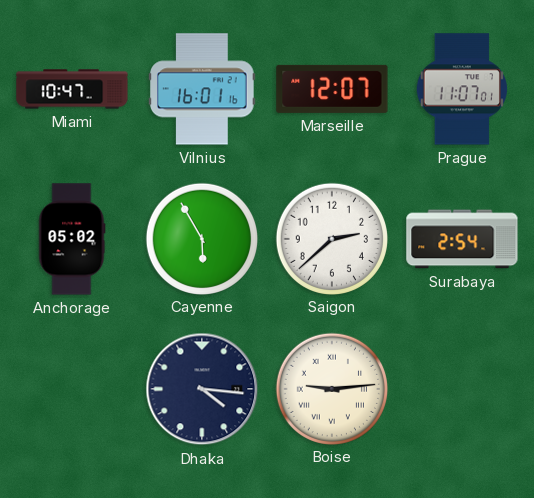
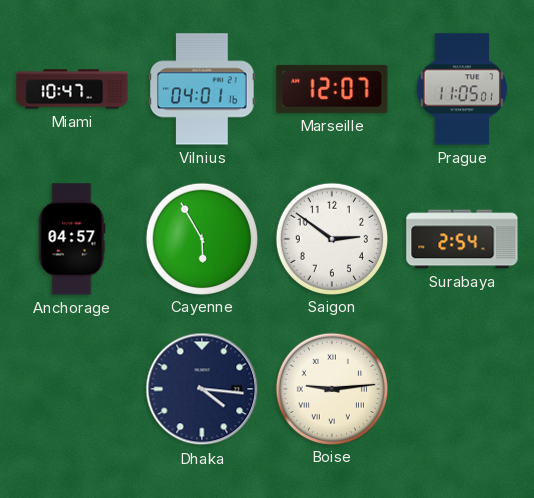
Vilnius: 16:01 -> 04:01 (203, 89)
Prague: 11:07 -> 11:05 (461, 89)
Anchorage: 05:02 -> 04:57 (72, 239)
Saigon: 2:38 -> 2:51 (331, 238)
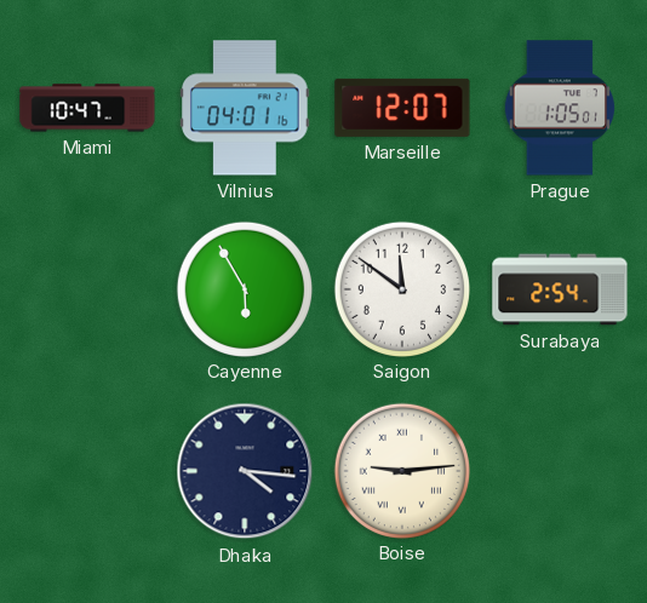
Prague: 11:05 -> 1:05 (559, 108)
Anchorage: 04:57 -> none (72, 239)
Saigon: 2:51 -> 11:51 (401, 288)
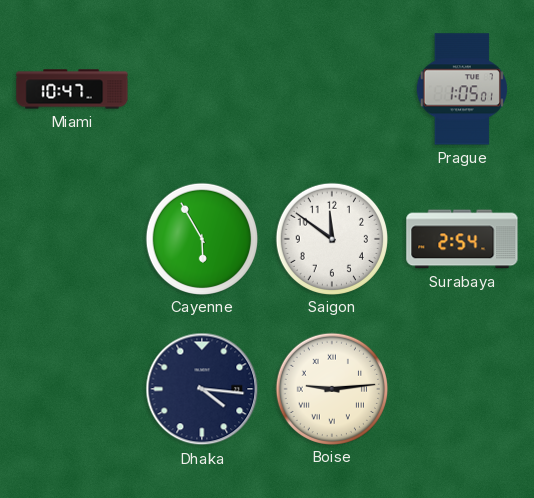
Vilnius: 04:01 -> none (246, 108)
Marseille: 12:07 -> none (402, 108)
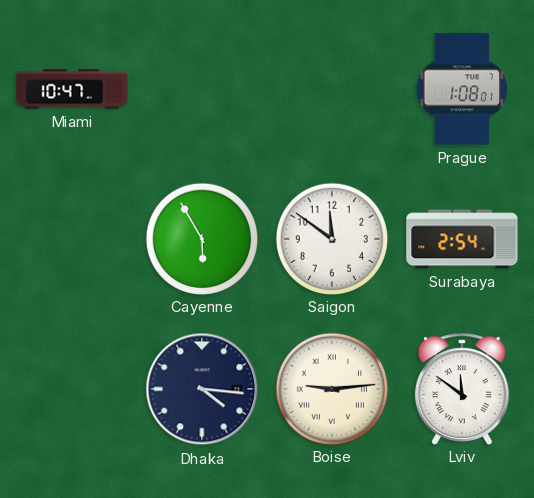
Prague: 1:05 -> 1:08 (461, 89)
Lviv: none -> 11:51 (462, 389)
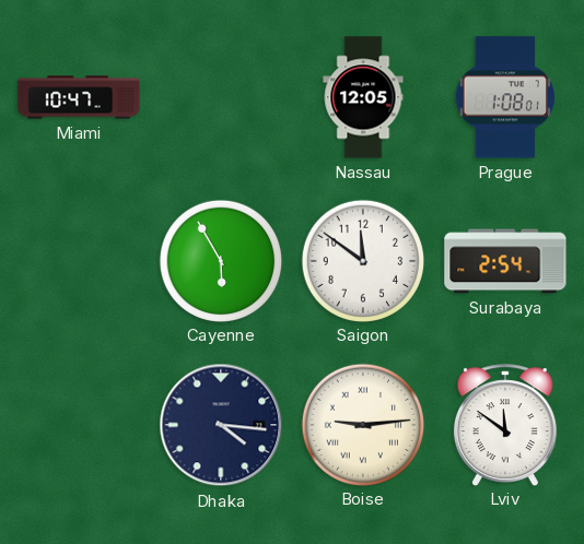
Nassau: none -> 12:05 (363, 97)
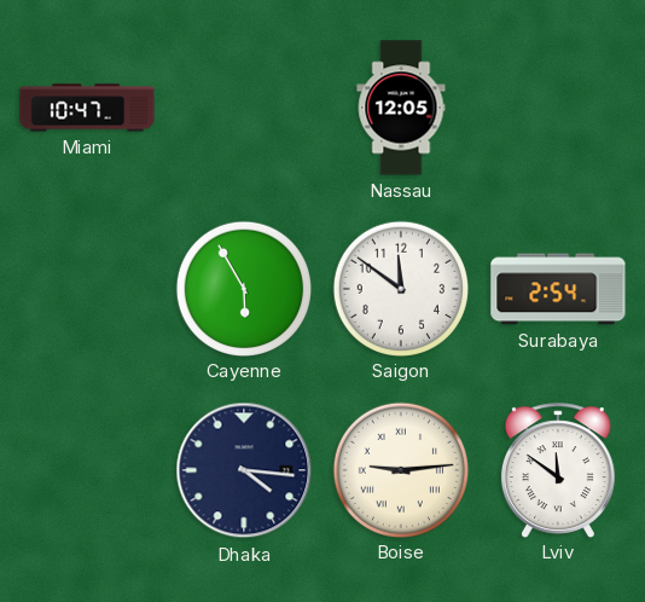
Prague: 1:08 -> none (504, 97)
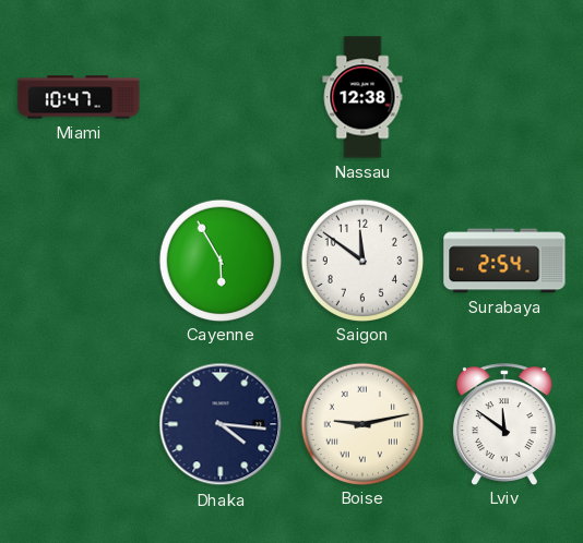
Nassau: 12:05 -> 12:38 (362, 97)
Boise: 9:14 -> 9:13 (361, 423)
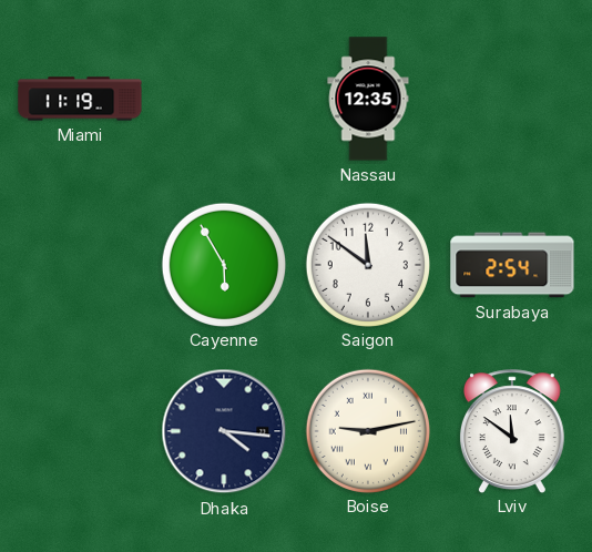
Miami: 10:47 -> 11:19 (80, 99)
Nassau: 12:38 -> 12:35 (368, 99)
